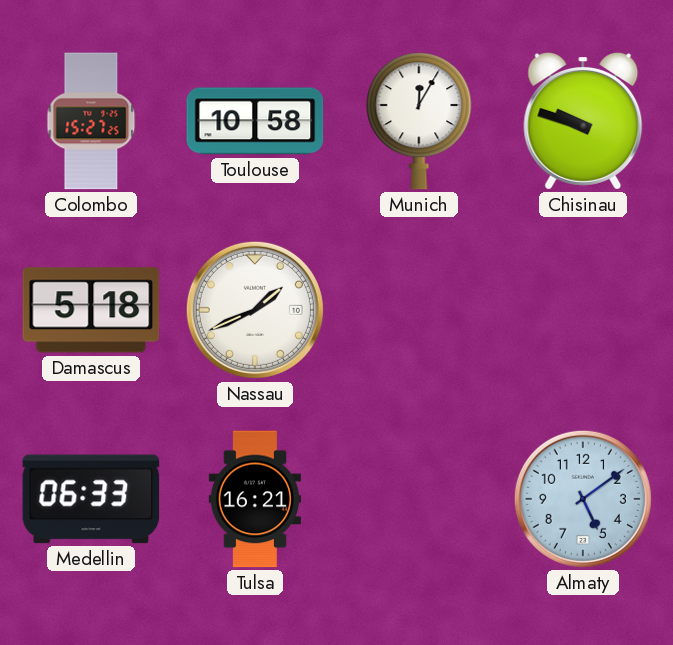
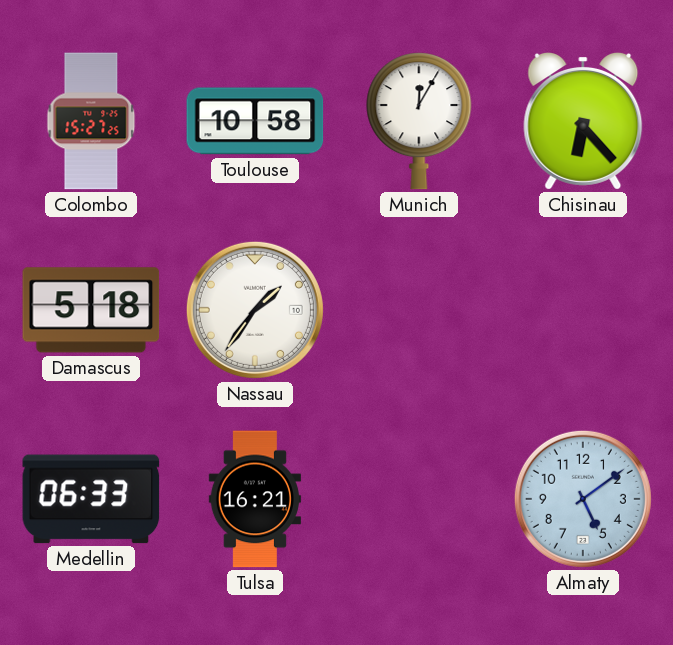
Chisinau: 9:48 -> 6:23 (583, 122)
Nassau: 1:41 -> 1:36 (255, 310)
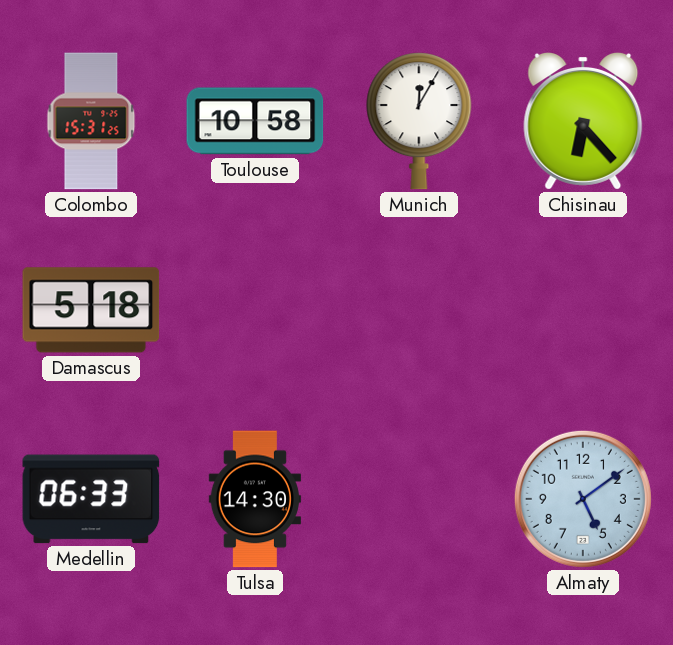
Colombo: 15:27 -> 15:31 (91, 121)
Nassau: 1:36 -> none (255, 310)
Tulsa: 16:21 -> 14:30 (255, 499)
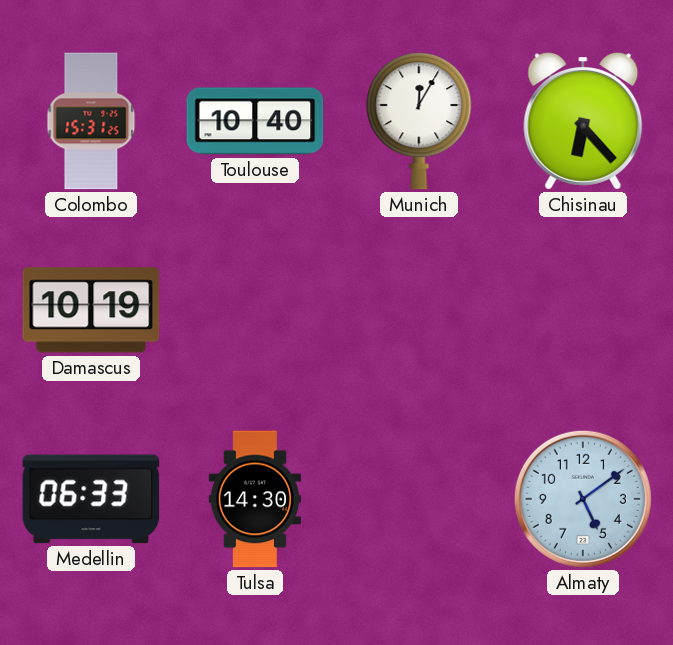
Toulouse: 10:58 -> 10:40 (255, 121)
Damascus: 5:18 -> 10:19 (91, 310)
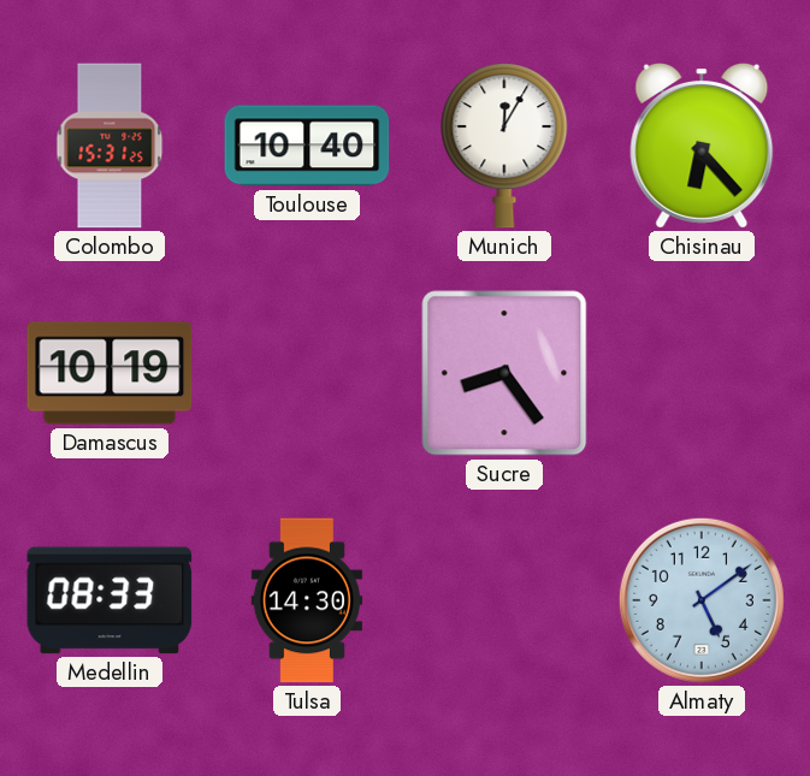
Sucre: none -> 8:24 (504, 373)
Medellin: 06:33 -> 08:33 (110, 600)
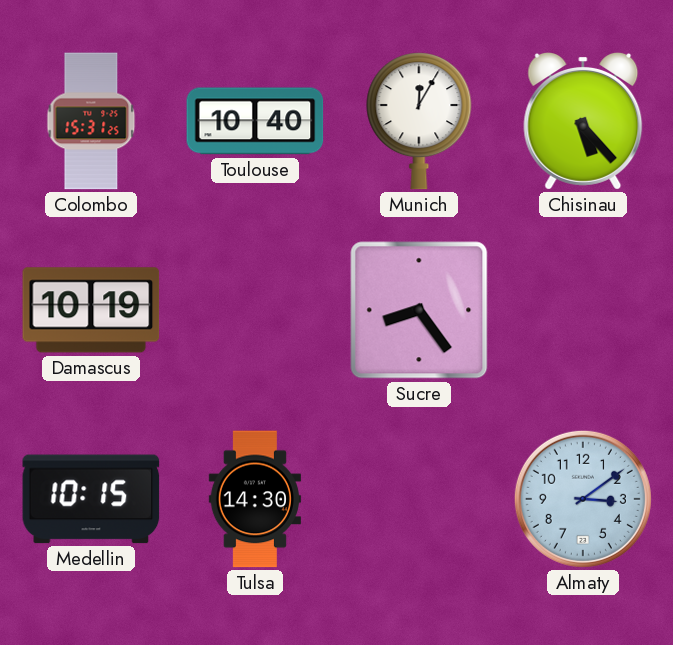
Chisinau: 6:23 -> 5:23 (583, 122)
Medellin: 08:33 -> 10:15 (91, 499)
Almaty: 5:09 -> 3:09 (583, 499)
